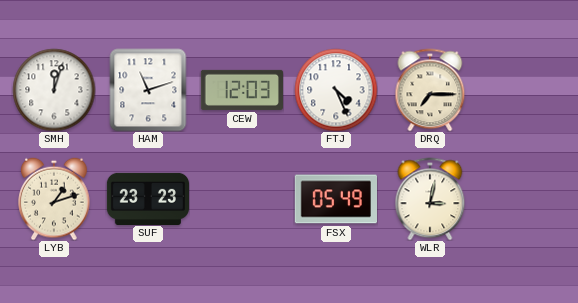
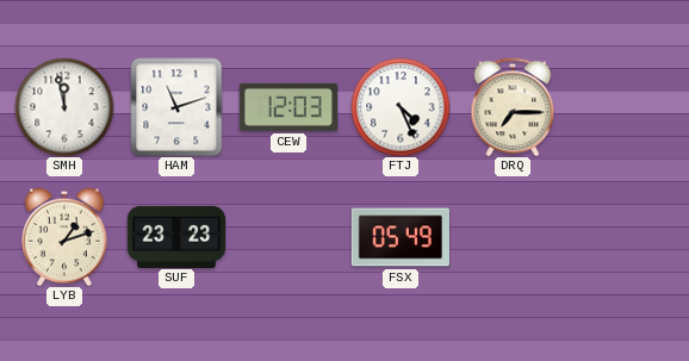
SMH: 12:03 -> 11:58 (64, 107)
WLR: 3:02 -> none (430, 199)
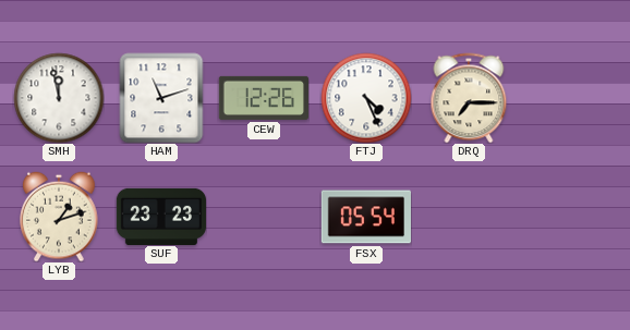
CEW: 12:03 -> 12:26 (263, 98)
FSX: 05:49 -> 05:54 (365, 217)
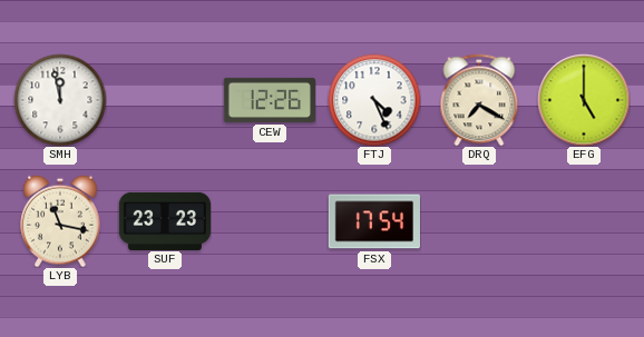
HAM: 11:12 -> none (161, 98)
DRQ: 7:15 -> 7:20 (479, 100)
EFG: none -> 5:00 (584, 100)
LYB: 1:12 -> 11:17 (60, 221)
FSX: 05:54 -> 17:54 (373, 221)
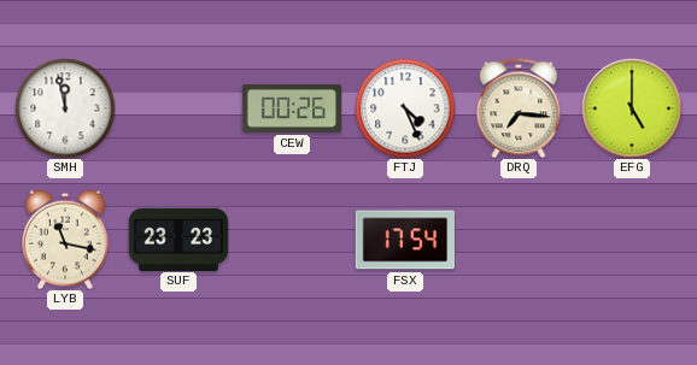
CEW: 12:26 -> 00:26 (291, 108)
DRQ: 7:20 -> 7:16 (519, 108)
